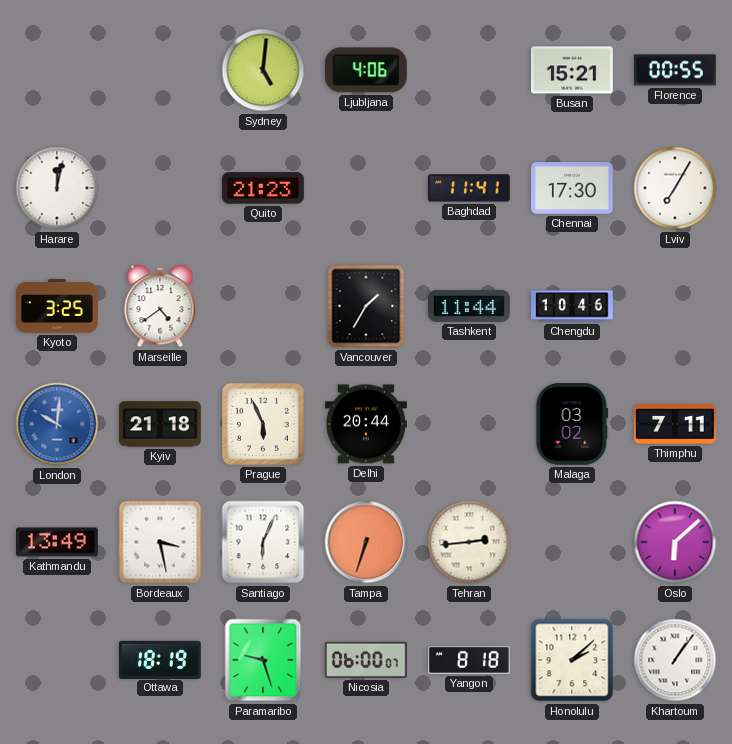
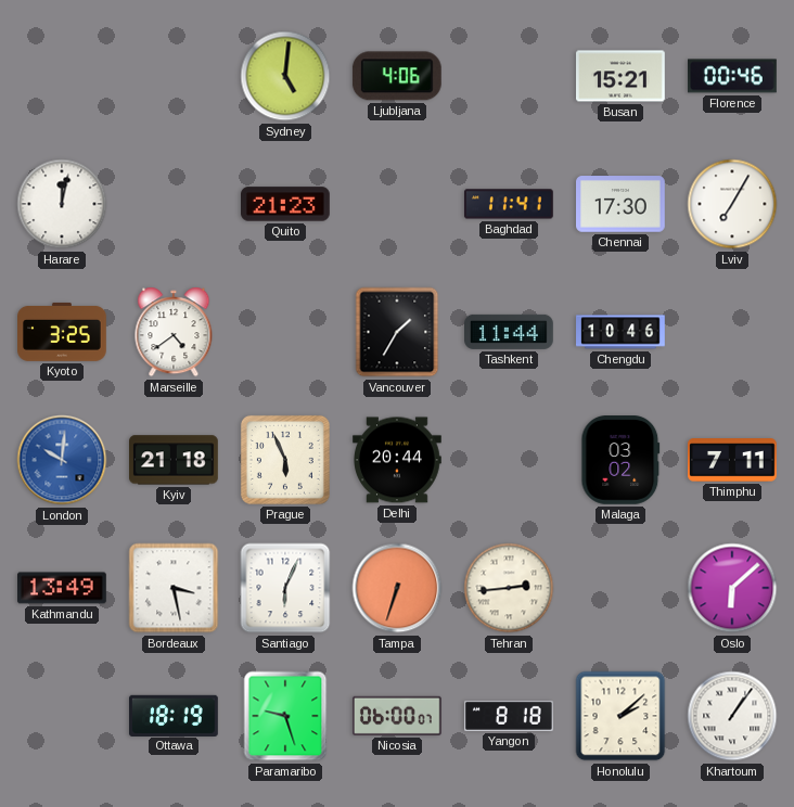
Florence: 00:55 -> 00:46 (733, 76)
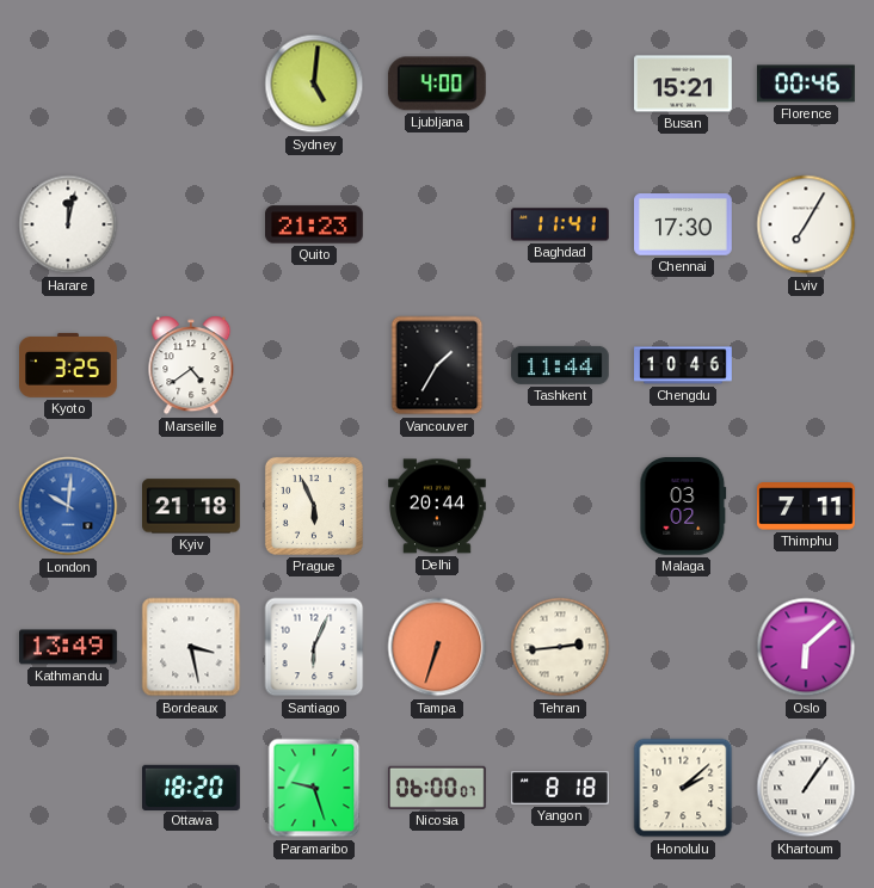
Ljubljana: 4:06 -> 4:00 (437, 84)
Ottawa: 18:19 -> 18:20 (192, 787)
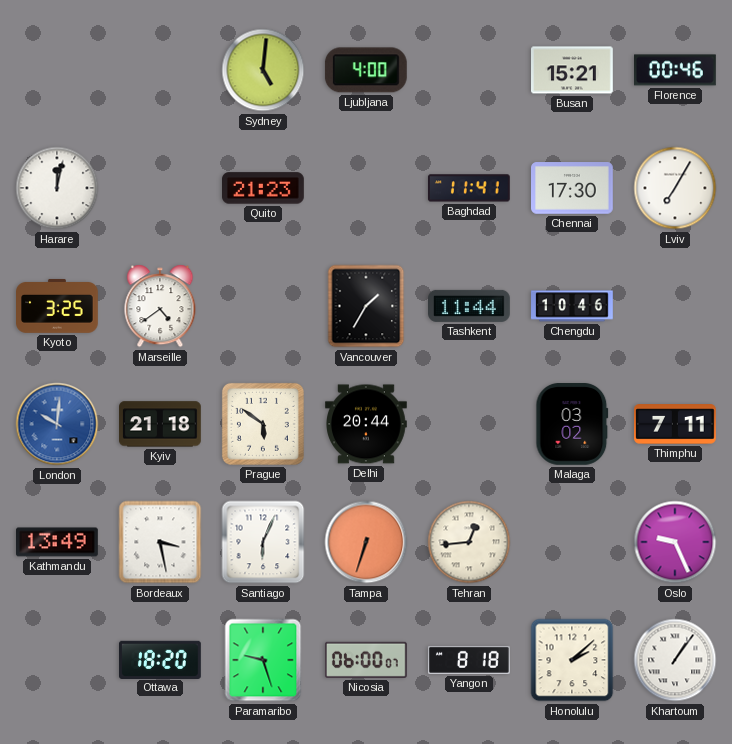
Prague: 5:56 -> 5:51 (263, 424)
Tehran: 2:44 -> 12:44 (469, 542)
Oslo: 6:08 -> 9:26 (675, 542)
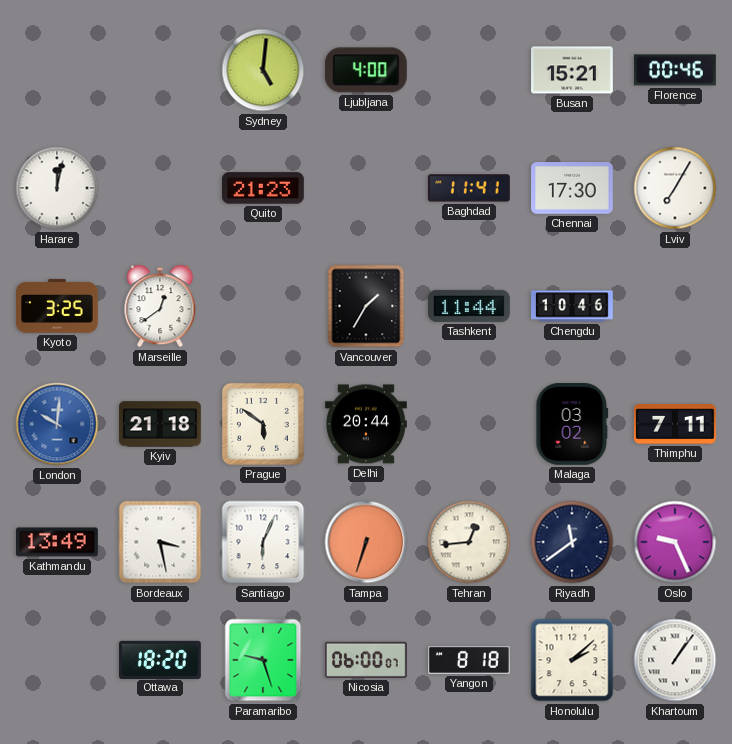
Marseille: 4:39 -> 12:39 (160, 306)
Riyadh: none -> 11:39 (572, 542)
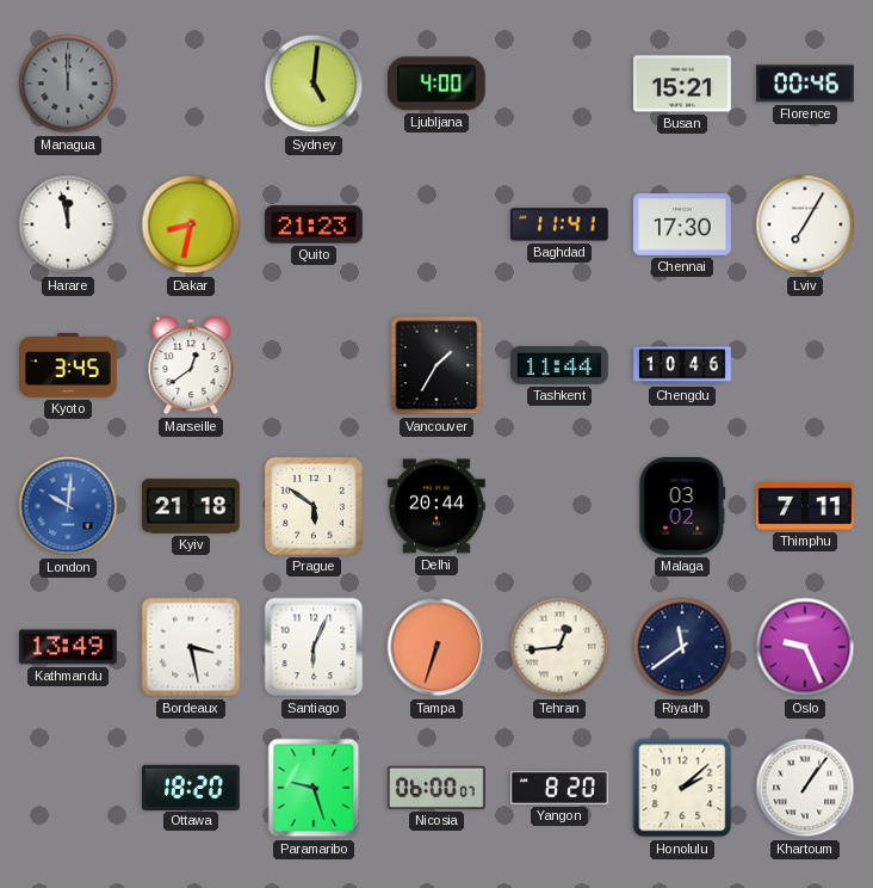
Managua: none -> 12:00 (68, 84)
Harare: 12:02 -> 11:58 (68, 224)
Dakar: none -> 8:32 (191, 224)
Kyoto: 3:25 -> 3:45 (69, 365)
Yangon: 8:18 -> 8:20 (561, 788)
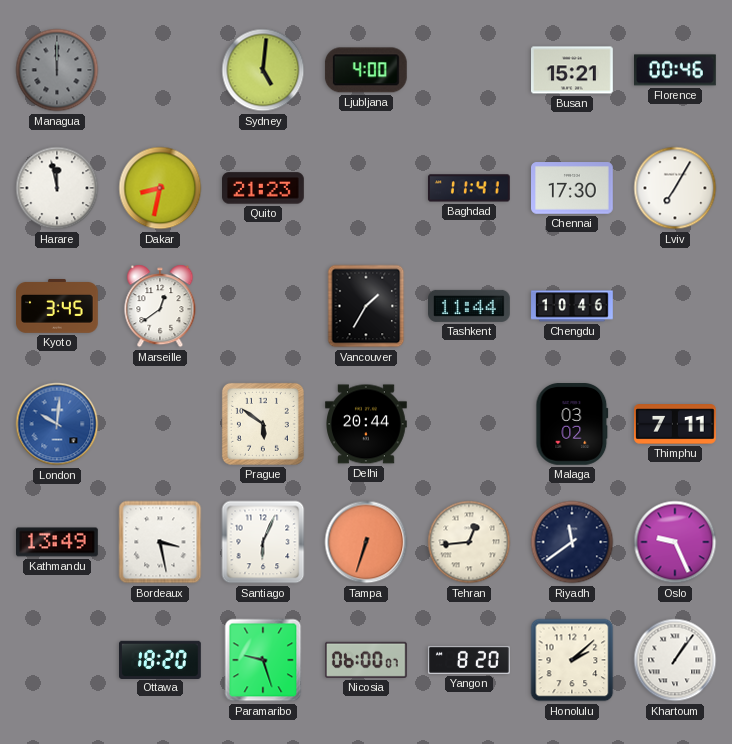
Kyiv: 21:18 -> none (192, 506)
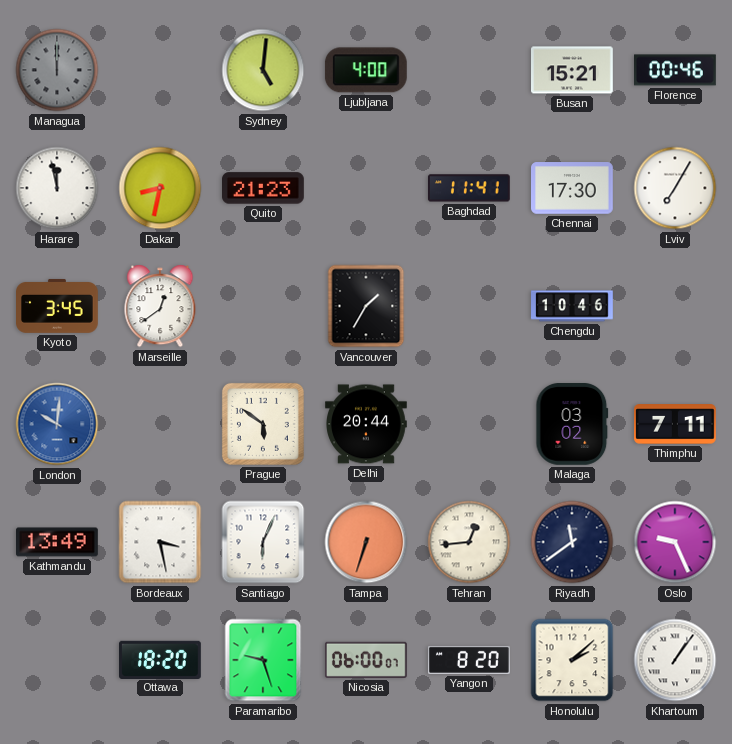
Tashkent: 11:44 -> none (470, 306)
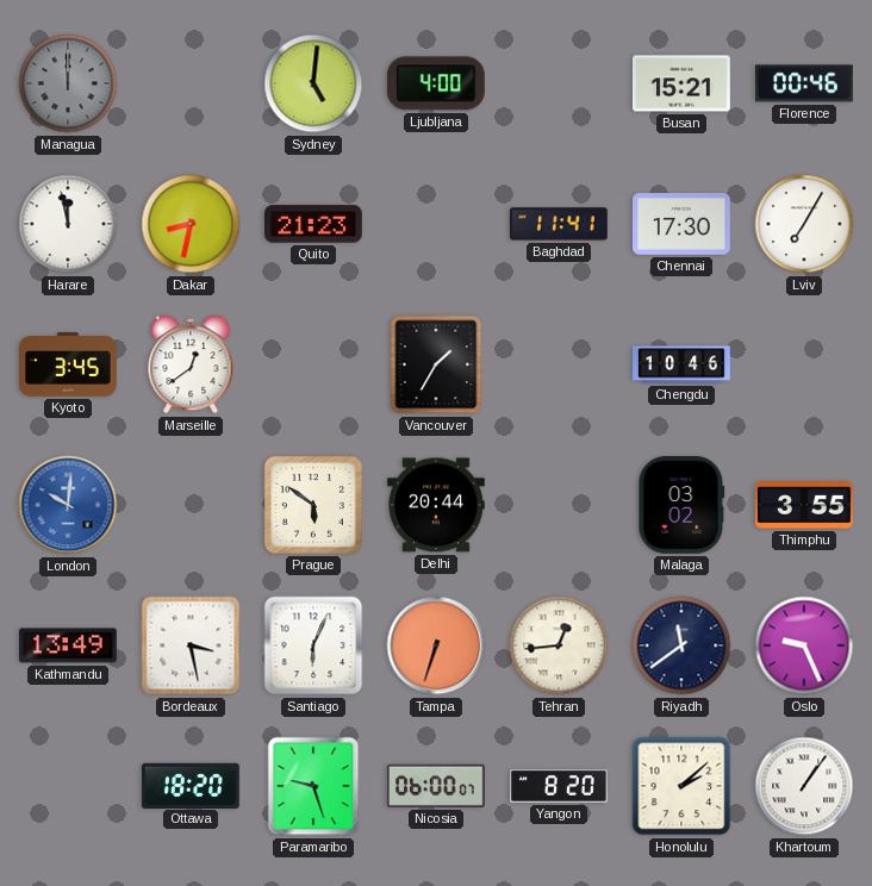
Thimphu: 7:11 -> 3:55 (805, 505)
